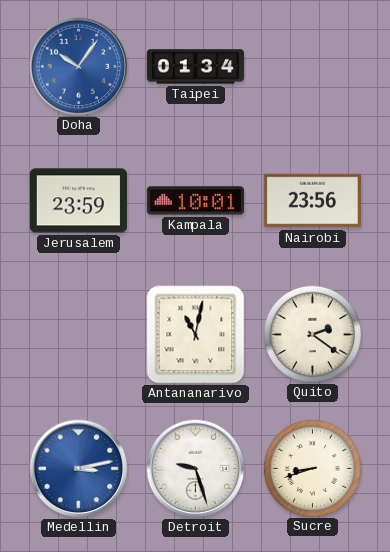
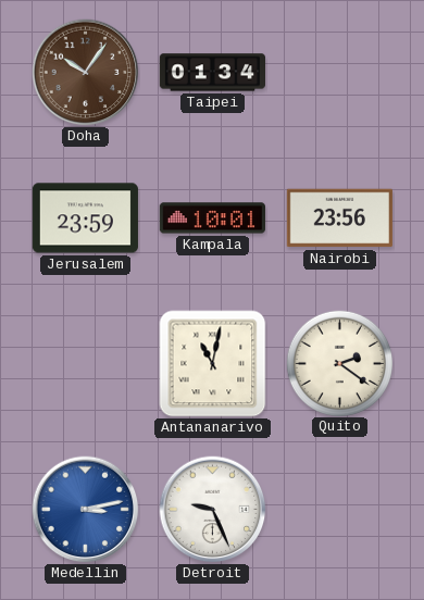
Doha dial: blue -> brown (86, 73)
Detroit: 9:27 -> 9:26 (213, 510)
Sucre: 8:42 -> none (312, 468)
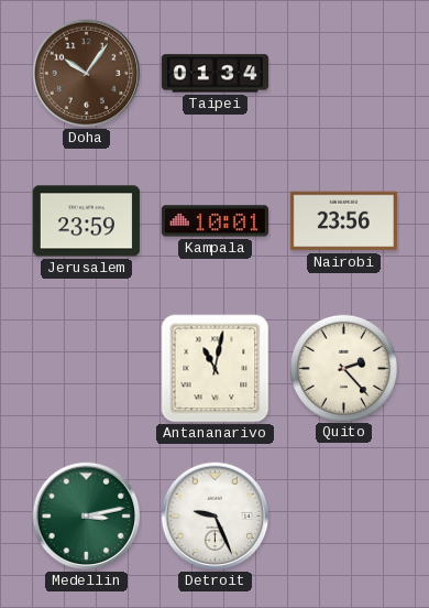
Quito: 2:21 -> 2:23 (343, 368)
Medellin dial: blue -> green (87, 517)
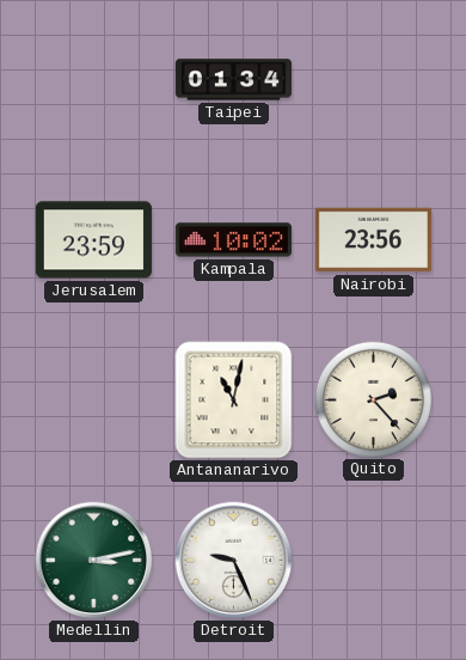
Doha: 10:06 -> none (87, 74)
Kampala: 10:01 -> 10:02 (233, 240)
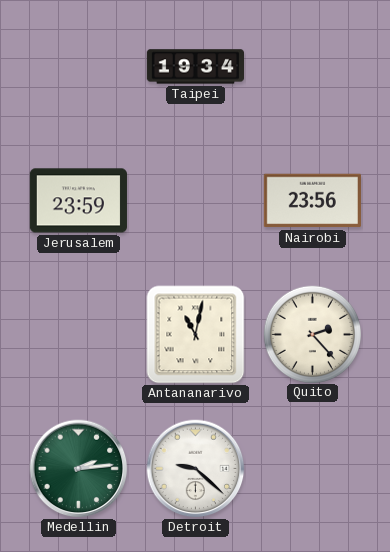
Taipei: 01:34 -> 19:34 (195, 67)
Kampala: 10:02 -> none (233, 240)
Medellin: 3:13 -> 2:14 (79, 469)
Detroit: 9:26 -> 9:22 (196, 469)
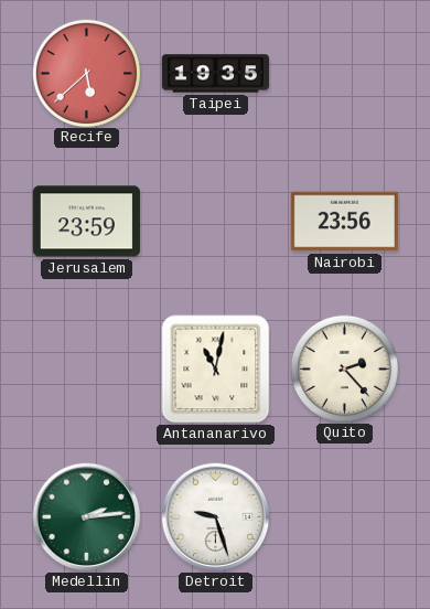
Recife: none -> 5:38 (86, 73)
Taipei: 19:34 -> 19:35 (215, 74)
Detroit: 9:22 -> 9:27 (216, 517)
